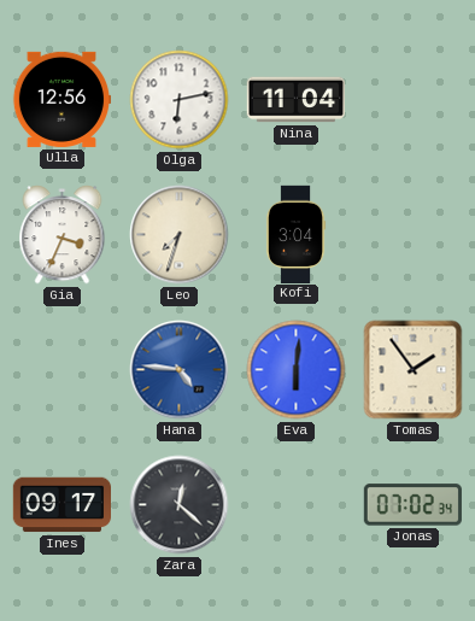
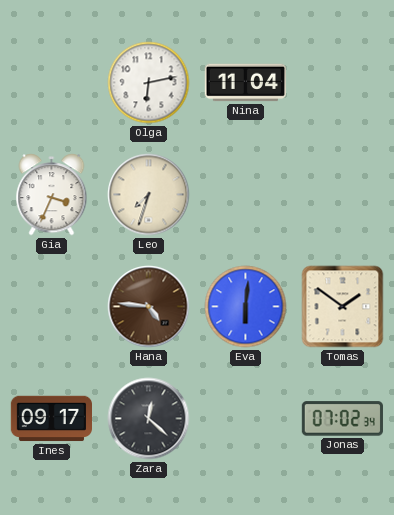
Ulla: 12:56 -> none (60, 99)
Kofi: 3:04 -> none (295, 234)
Hana dial: blue -> brown (149, 307)
Tomas: 1:54 -> 1:51 (343, 307)
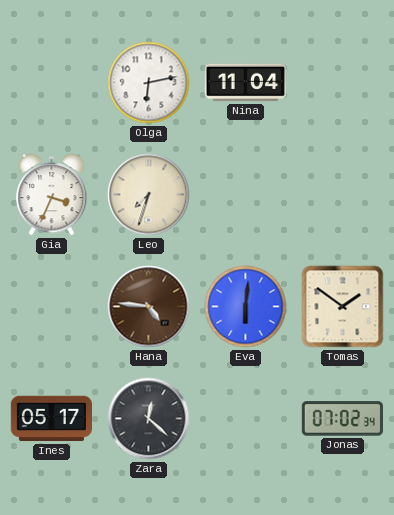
Ines: 09:17 -> 05:17 (51, 419)
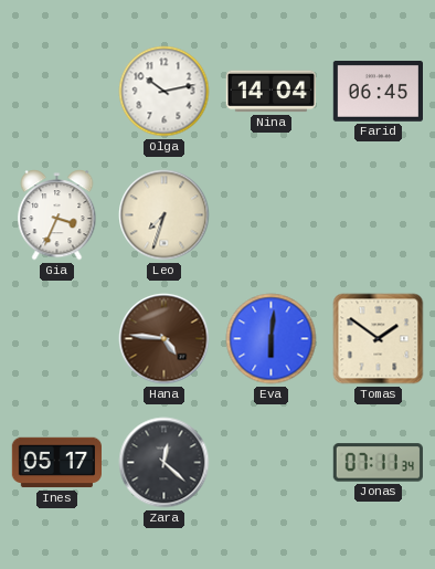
Olga: 6:13 -> 10:13 (165, 92)
Nina: 11:04 -> 14:04 (270, 92)
Farid: none -> 06:45 (378, 92)
Jonas: 07:02 -> 07:11 (378, 463)
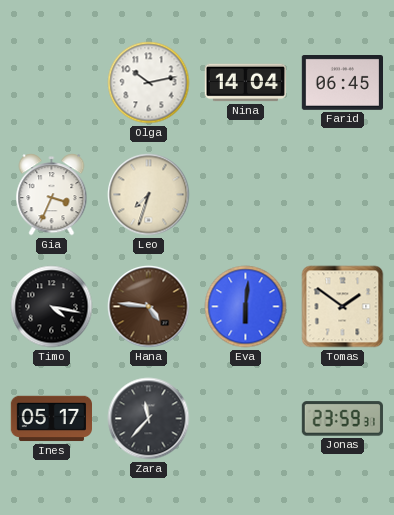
Timo: none -> 4:17 (52, 307)
Zara: 12:22 -> 11:37 (149, 419)
Jonas: 07:11 -> 23:59 (342, 419)
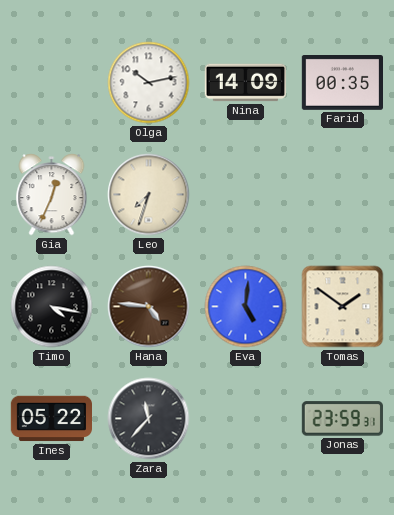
Nina: 14:04 -> 14:09 (245, 83)
Farid: 06:45 -> 00:35 (342, 83)
Gia: 3:34 -> 12:34 (52, 195)
Eva: 6:01 -> 5:01 (246, 307)
Ines: 05:17 -> 05:22 (51, 419)
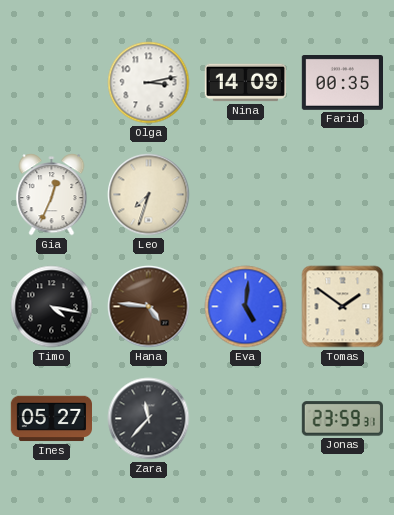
Olga: 10:13 -> 3:13 (149, 83)
Ines: 05:22 -> 05:27 (51, 419)
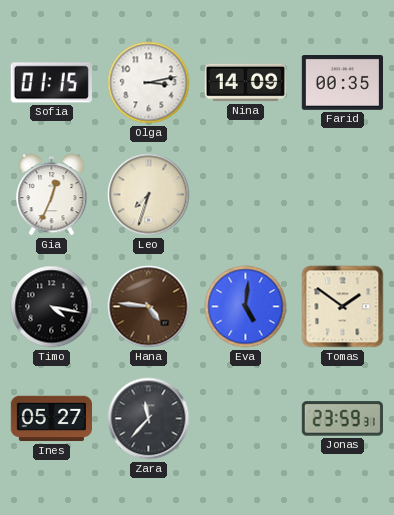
Sofia: none -> 01:15 (51, 83)
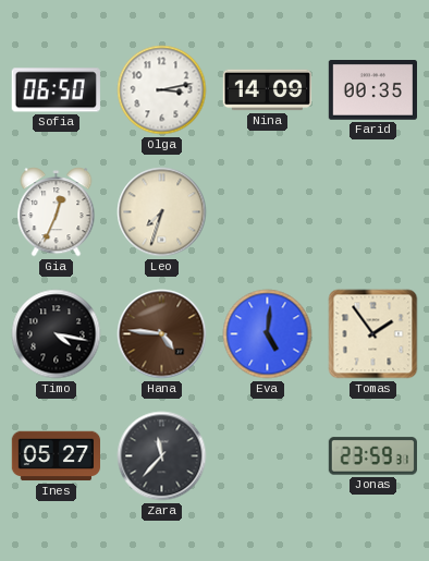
Sofia: 01:15 -> 06:50 (56, 90)
Tomas: 1:51 -> 1:54 (373, 334)
